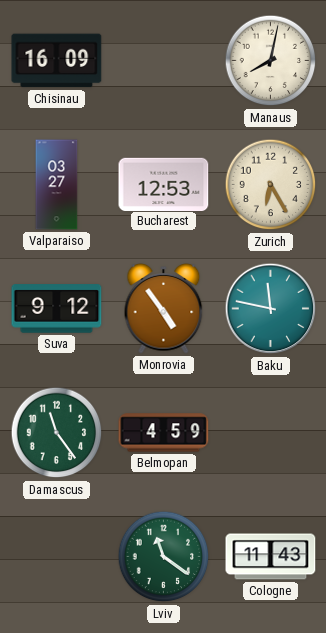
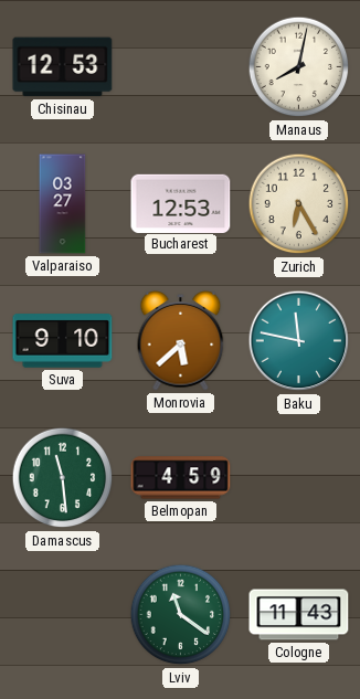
Chisinau: 16:09 -> 12:53 (63, 67)
Suva: 9:12 -> 9:10 (63, 341)
Monrovia: 4:54 -> 5:38 (181, 341)
Damascus: 11:24 -> 11:29 (63, 478)
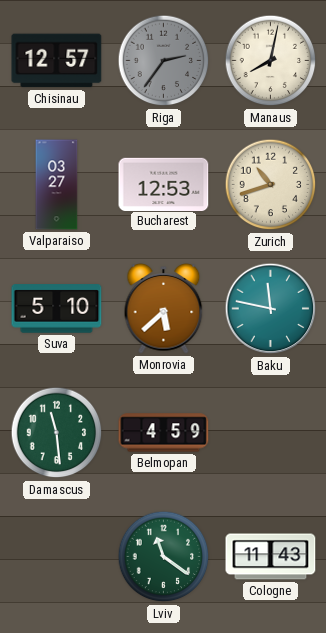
Chisinau: 12:53 -> 12:57 (57, 61)
Riga: none -> 2:36 (164, 61)
Zurich: 6:25 -> 10:42 (271, 185)
Suva: 9:10 -> 5:10 (57, 309)
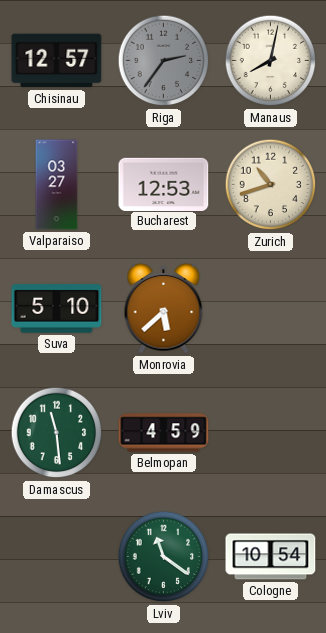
Baku: 11:47 -> none (271, 309)
Cologne: 11:43 -> 10:54 (271, 557)
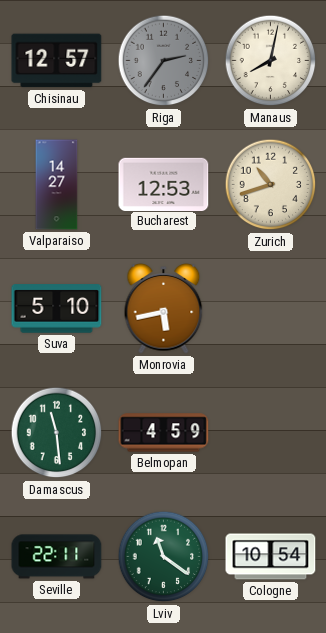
Valparaiso: 03:27 -> 14:27 (57, 185)
Monrovia: 5:38 -> 5:43 (164, 309)
Seville: none -> 22:11 (57, 557)
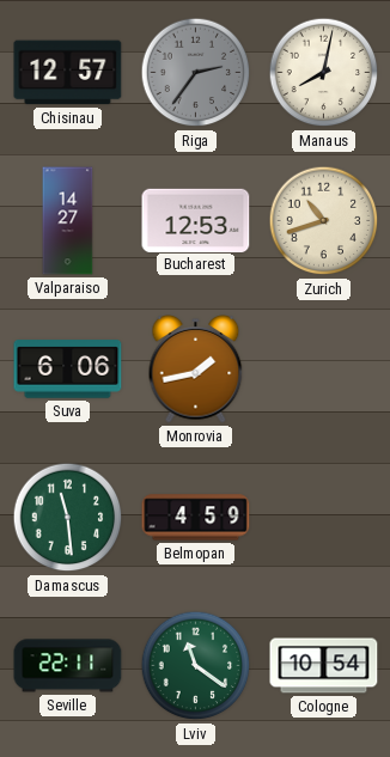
Suva: 5:10 -> 6:06 (68, 370)
Monrovia: 5:43 -> 1:43 (196, 370)
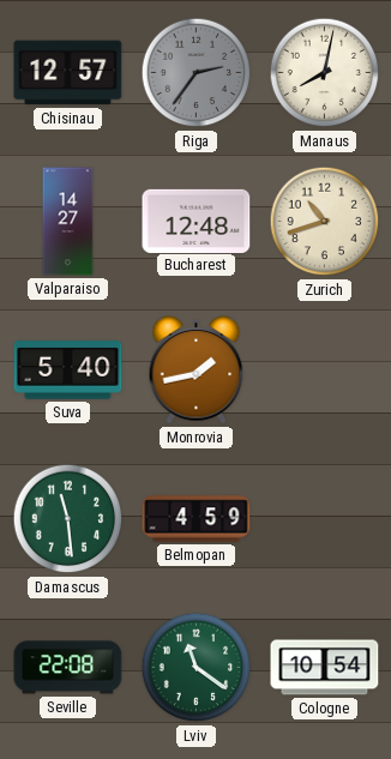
Bucharest: 12:53 -> 12:48 (197, 221)
Suva: 6:06 -> 5:40 (68, 371)
Seville: 22:11 -> 22:08 (68, 668)
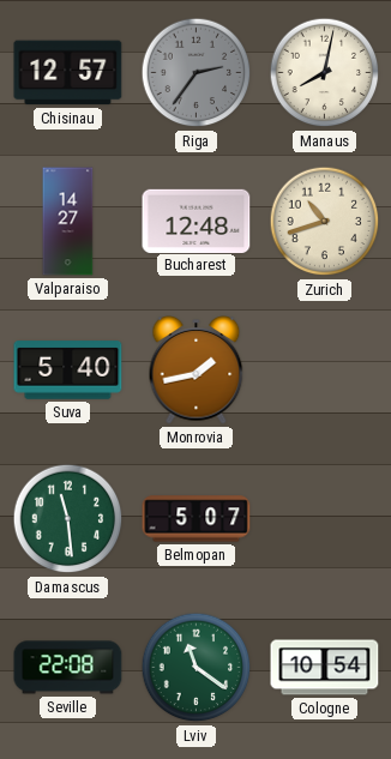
Belmopan: 4:59 -> 5:07 (197, 519)
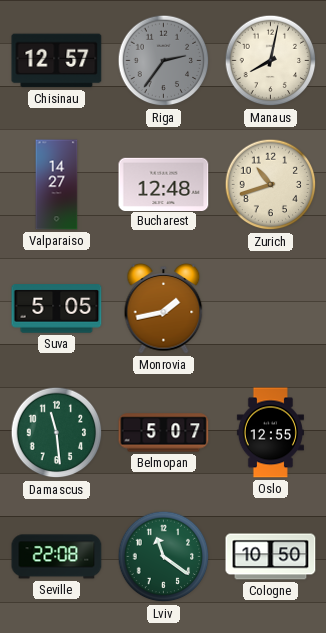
Suva: 5:40 -> 5:05 (57, 309)
Oslo: none -> 12:55 (270, 433)
Cologne: 10:54 -> 10:50 (271, 557)
